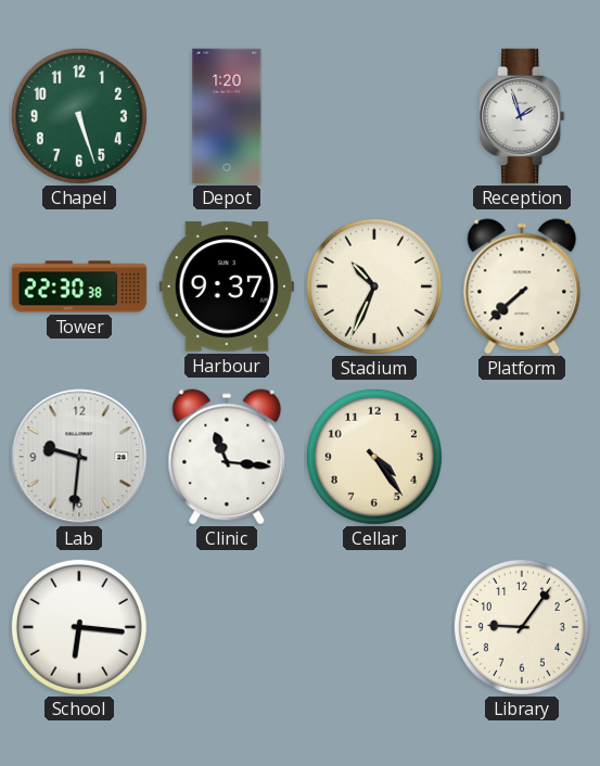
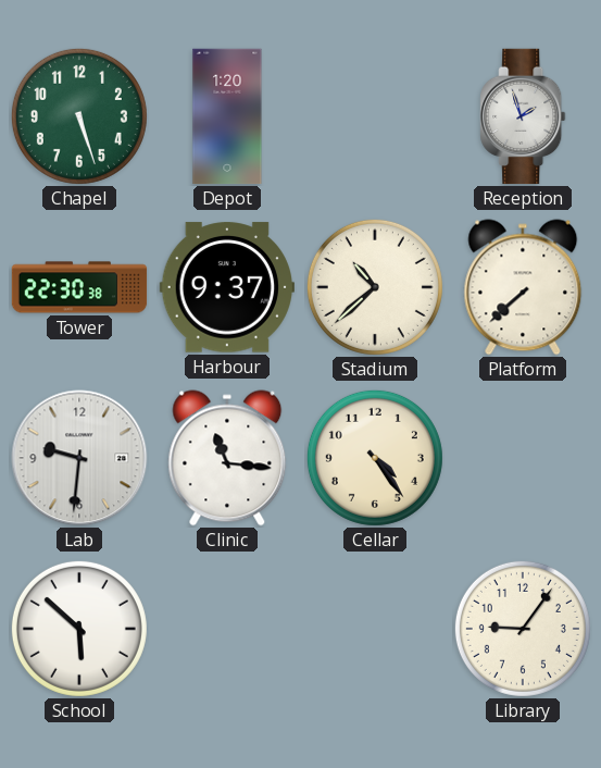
Stadium: 10:34 -> 10:38 (375, 287)
School: 6:16 -> 5:52 (79, 629)
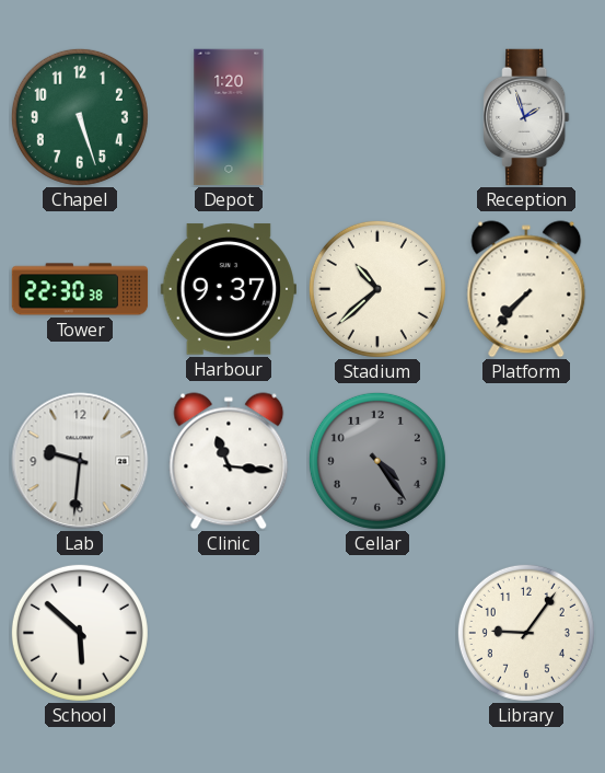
Platform: 7:38 -> 7:37 (526, 289)
Cellar dial: cream -> grey (377, 461)
